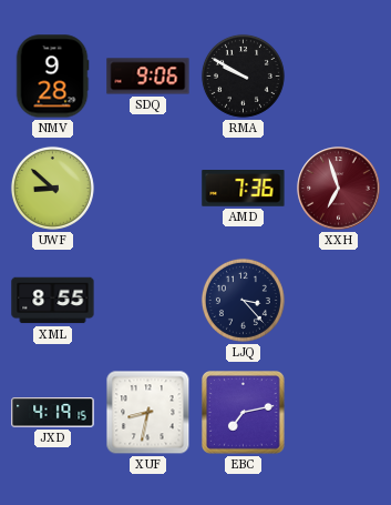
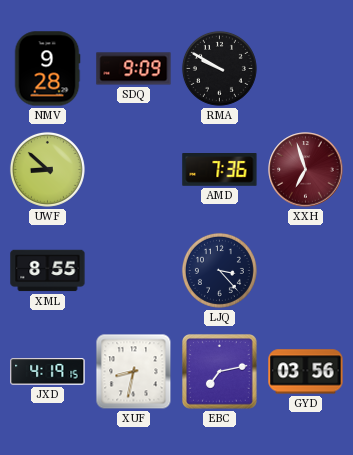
SDQ: 9:06 -> 9:09 (134, 69)
GYD: none -> 03:56 (306, 372)
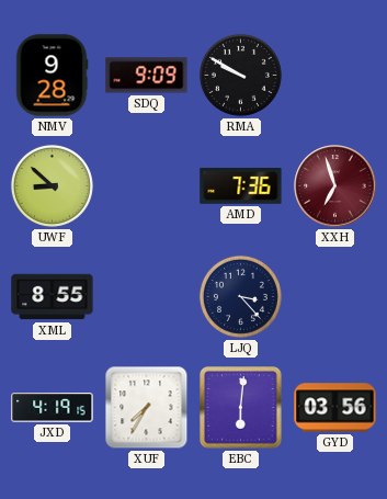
XUF: 8:32 -> 7:35 (147, 408)
EBC: 7:13 -> 6:01 (241, 408)
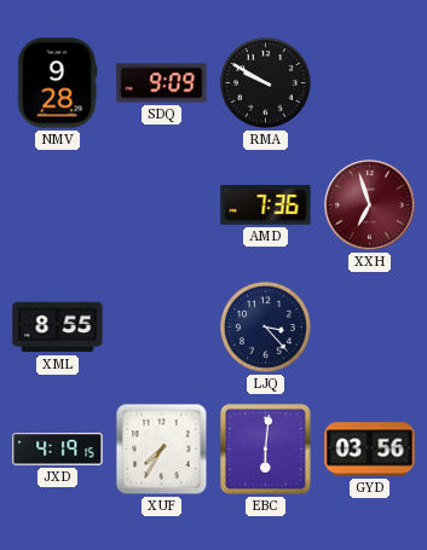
UWF: 8:52 -> none (52, 185)
